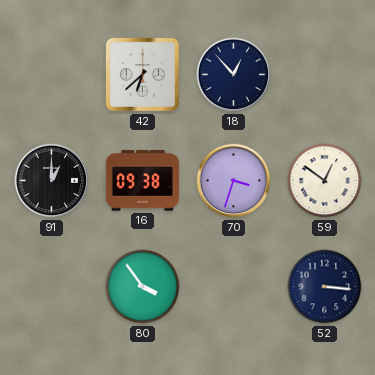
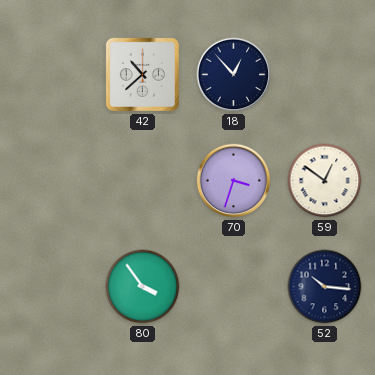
42: 6:38 -> 10:38 (142, 74)
91: 1:00 -> none (52, 181)
16: 09:38 -> none (142, 181)
52: 3:16 -> 10:16 (325, 287)
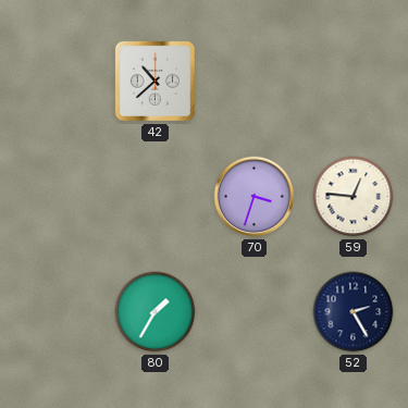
18: 12:53 -> none (234, 75)
59: 12:51 -> 12:46 (354, 197)
80: 3:54 -> 1:35 (156, 312)
52: 10:16 -> 2:25 (354, 312)
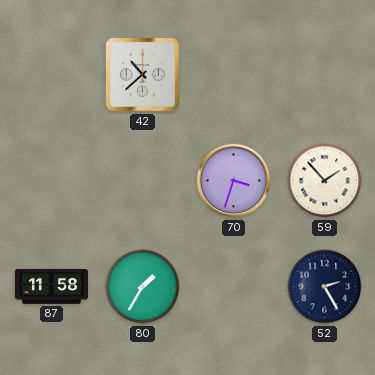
59: 12:46 -> 1:53 (325, 181)
87: none -> 11:58 (51, 287)
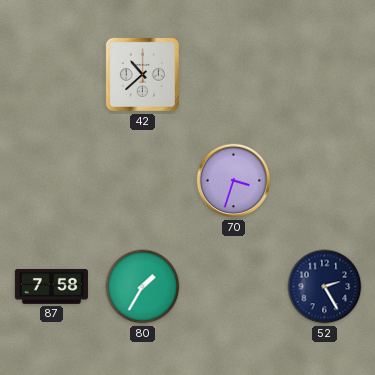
59: 1:53 -> none (325, 181)
87: 11:58 -> 7:58 (51, 287)
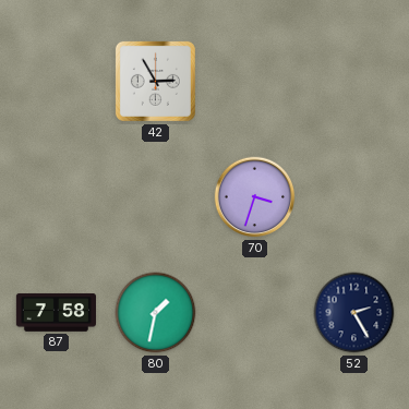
42: 10:38 -> 2:55 (155, 81)
80: 1:35 -> 1:32 (156, 313)
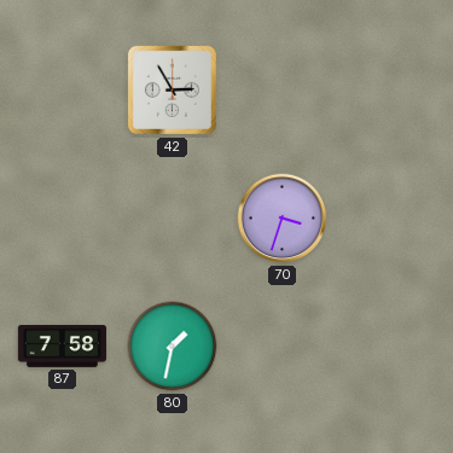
52: 2:25 -> none (354, 313)
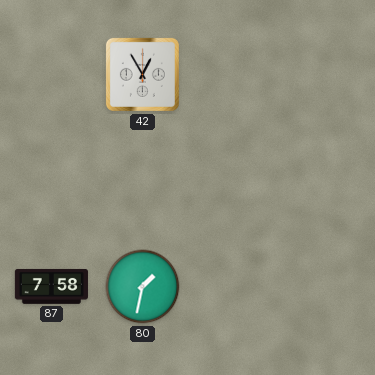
42: 2:55 -> 12:55 (142, 74)
70: 3:33 -> none (283, 219)
